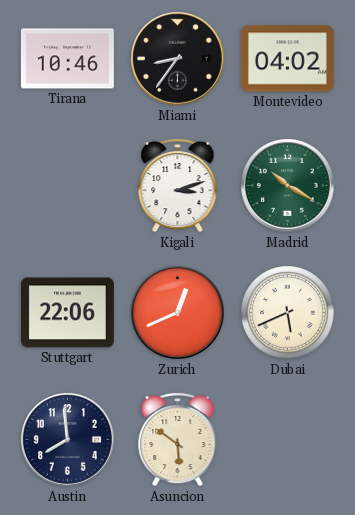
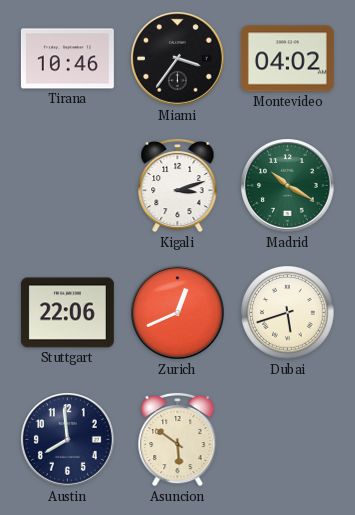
Miami: 8:36 -> 3:36 (178, 59)
Dubai: 5:41 -> 5:42 (288, 313)
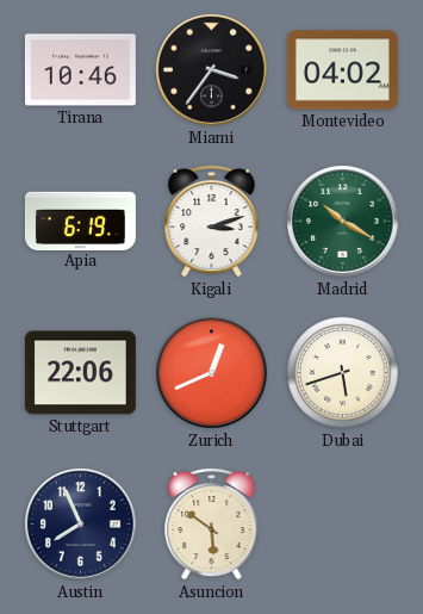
Apia: none -> 6:19 (80, 221)
Austin: 7:59 -> 7:56 (81, 525)
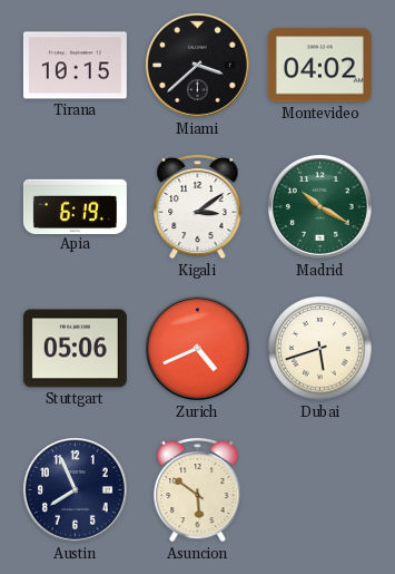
Tirana: 10:46 -> 10:15 (75, 66)
Miami: 3:36 -> 3:38 (198, 66)
Kigali: 3:12 -> 3:09 (198, 206)
Stuttgart: 22:06 -> 05:06 (75, 349)
Zurich: 12:41 -> 4:41 (198, 349)
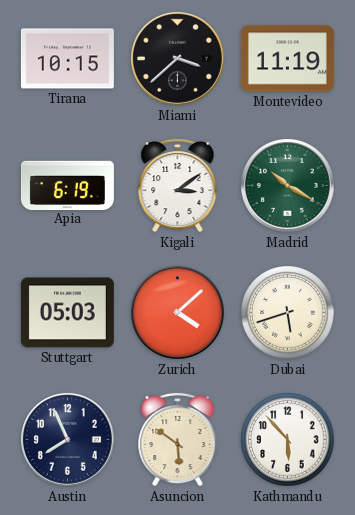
Montevideo: 04:02 -> 11:19 (287, 59)
Stuttgart: 05:06 -> 05:03 (67, 313)
Zurich: 4:41 -> 4:08 (178, 313)
Kathmandu: none -> 5:53 (288, 440)
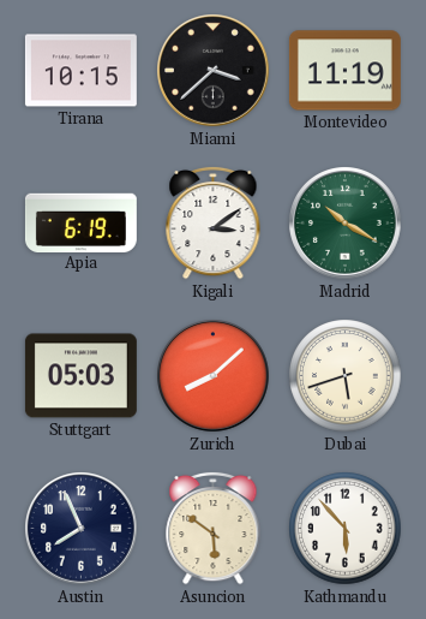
Zurich: 4:08 -> 8:08 (214, 376)
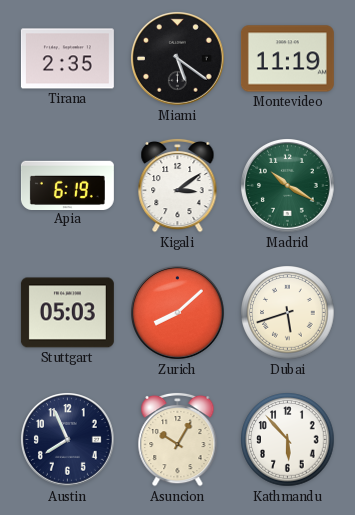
Tirana: 10:15 -> 2:35 (67, 59)
Miami: 3:38 -> 5:21 (178, 59)
Asuncion: 5:51 -> 10:05 (178, 439)
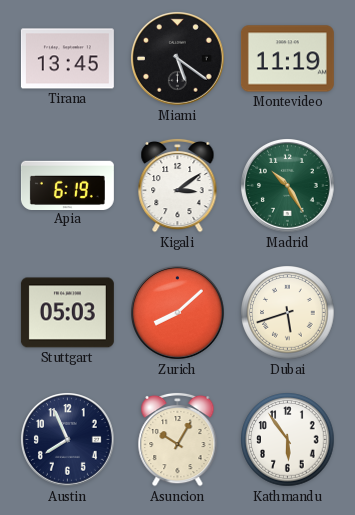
Tirana: 2:35 -> 13:45 (67, 59)
Madrid: 10:20 -> 10:25 (288, 186)
Kathmandu: 5:53 -> 5:54 (288, 440)
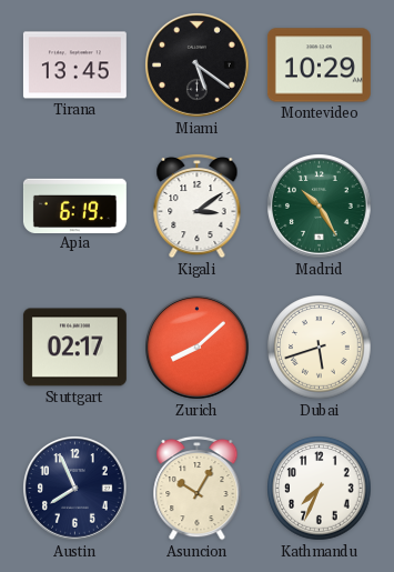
Montevideo: 11:19 -> 10:29 (319, 66)
Stuttgart: 05:03 -> 02:17 (74, 348)
Kathmandu: 5:54 -> 7:34 (320, 489)
